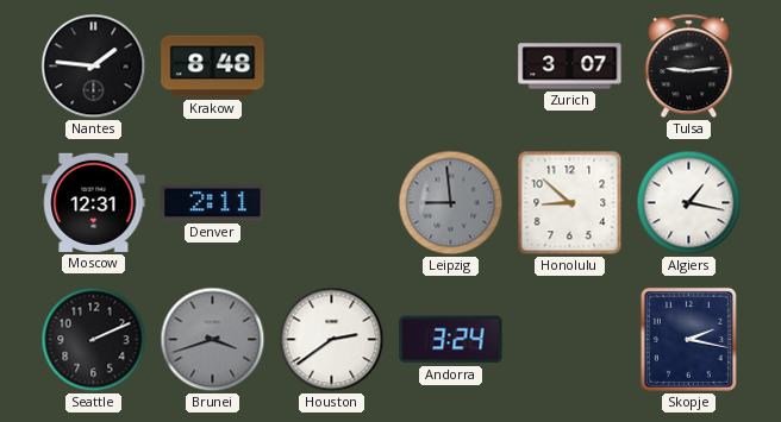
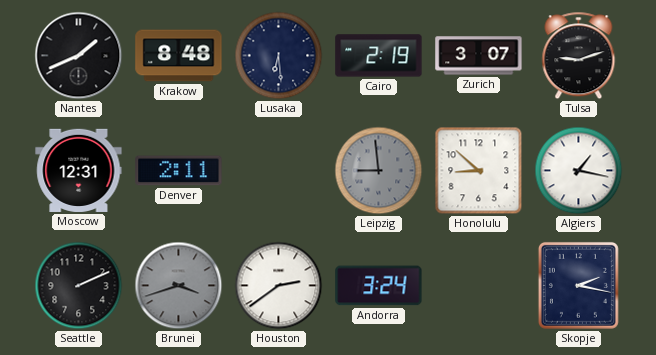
Nantes: 1:46 -> 1:41 (79, 56)
Lusaka: none -> 6:29 (279, 56)
Cairo: none -> 2:19 (379, 56)
Tulsa: 9:14 -> 9:12 (579, 56)
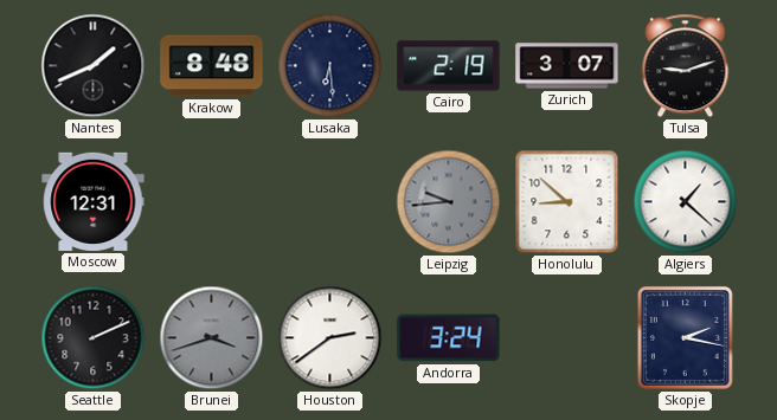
Denver: 2:11 -> none (179, 171)
Leipzig: 8:59 -> 9:44 (449, 202)
Algiers: 1:17 -> 1:22 (686, 202)
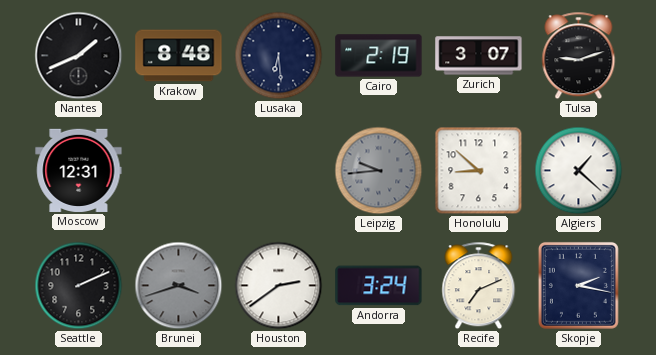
Recife: none -> 7:11 (479, 286)
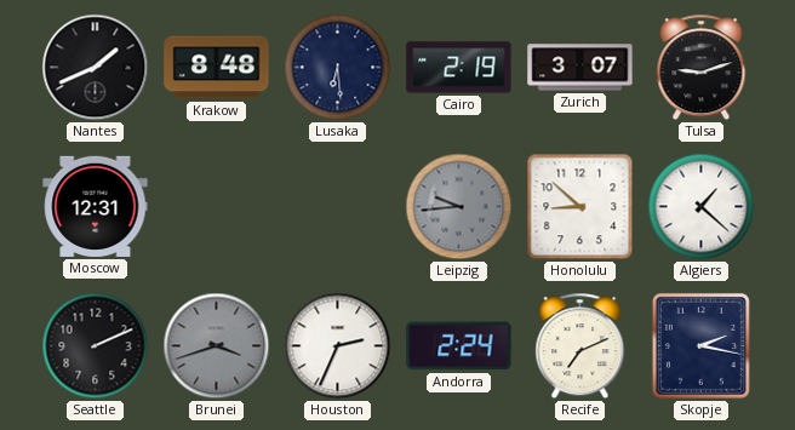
Houston: 2:39 -> 2:34 (338, 346)
Andorra: 3:24 -> 2:24 (459, 346)
